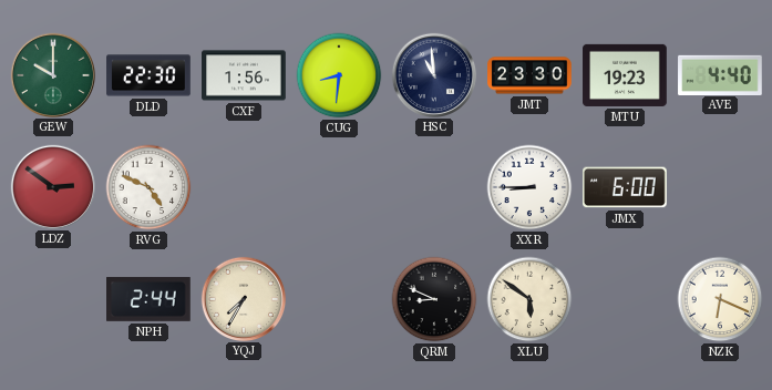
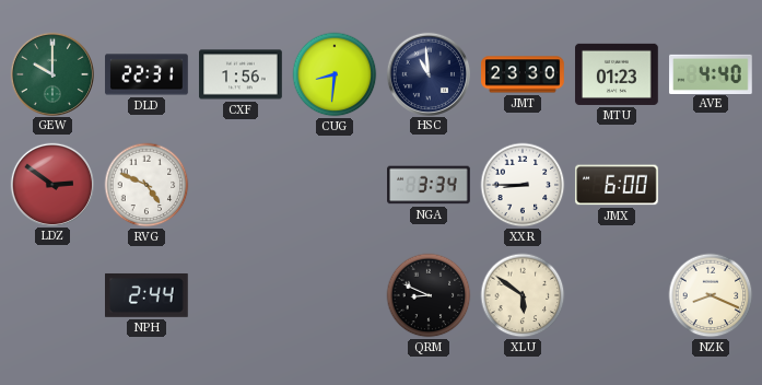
DLD: 22:30 -> 22:31 (146, 74)
MTU: 19:23 -> 01:23 (617, 74)
NGA: none -> 3:34 (429, 185)
YQJ: 7:35 -> none (243, 298)
NZK: 6:19 -> 8:19 (711, 295)
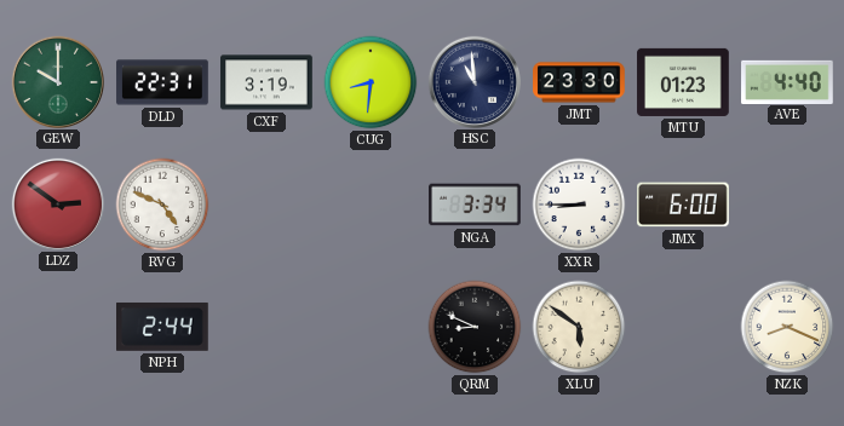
CXF: 1:56 -> 3:19 (266, 82)
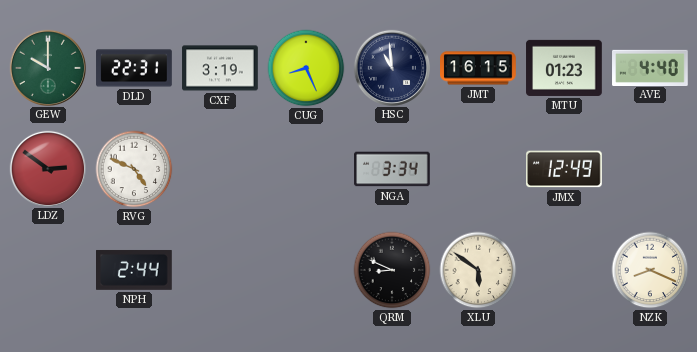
CUG: 8:31 -> 8:26 (306, 68)
JMT: 23:30 -> 16:15 (478, 68)
XXR: 8:45 -> none (579, 205)
JMX: 6:00 -> 12:49 (565, 169)
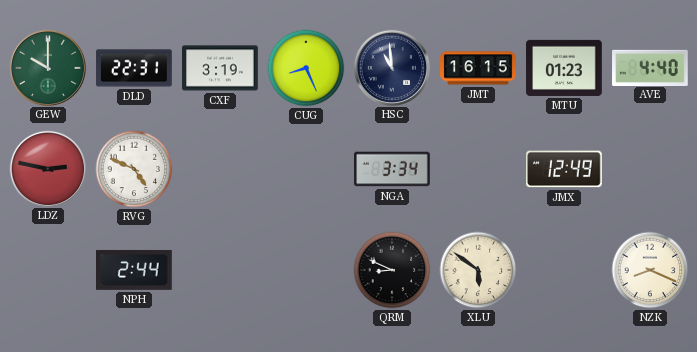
LDZ: 2:51 -> 2:47 (47, 168)
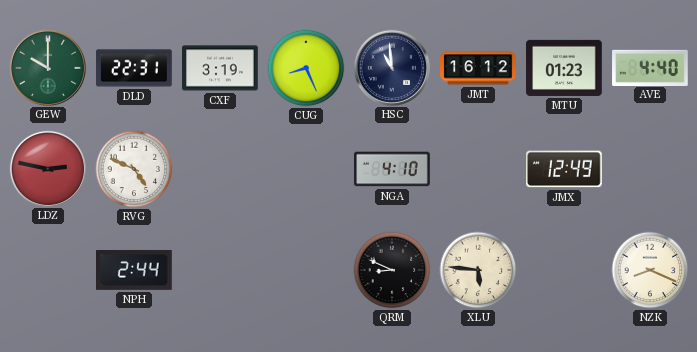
JMT: 16:15 -> 16:12 (478, 68)
NGA: 3:34 -> 4:10 (392, 169)
XLU: 5:51 -> 5:46 (478, 270)
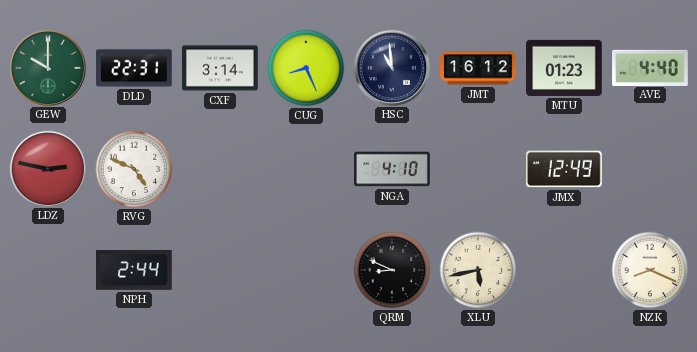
CXF: 3:19 -> 3:14 (220, 68)
XLU: 5:46 -> 5:43 (478, 270)
